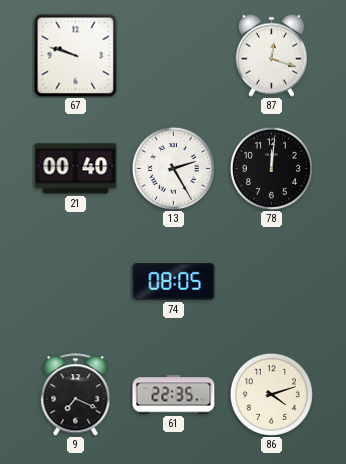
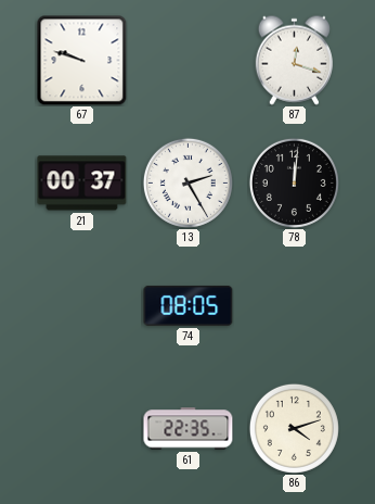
21: 00:40 -> 00:37 (82, 184)
9: 7:19 -> none (76, 395)
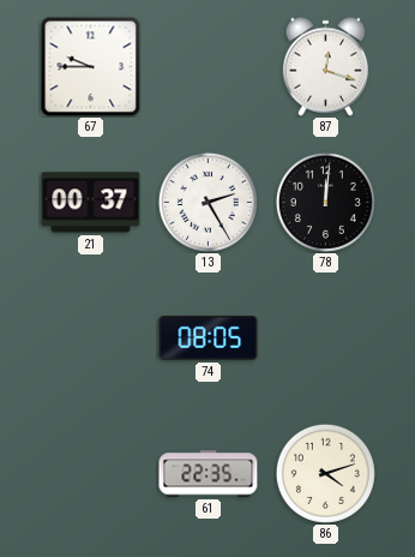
67: 9:48 -> 9:45 (90, 66)
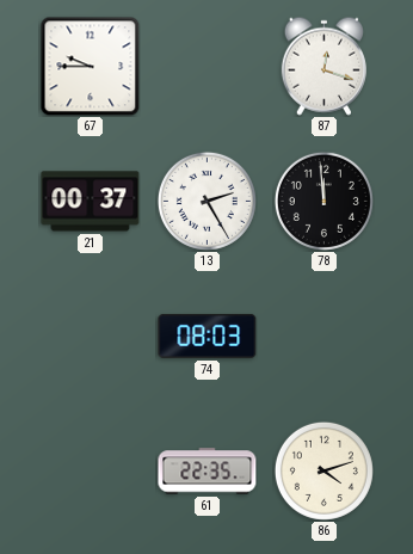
78: 12:01 -> 11:59 (323, 201)
74: 08:05 -> 08:03 (208, 337)
